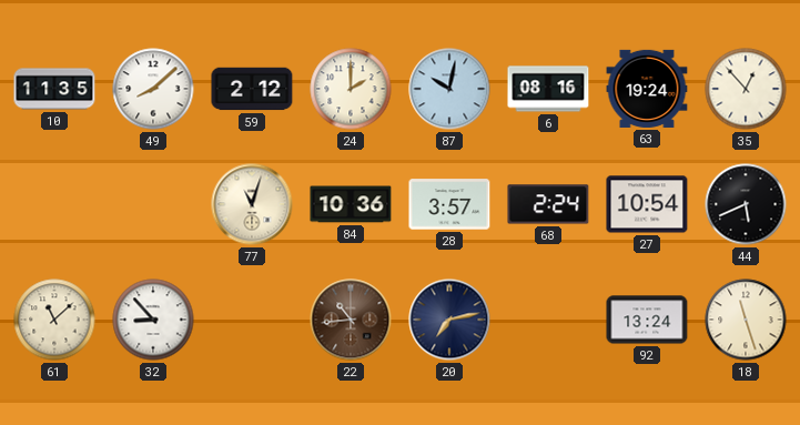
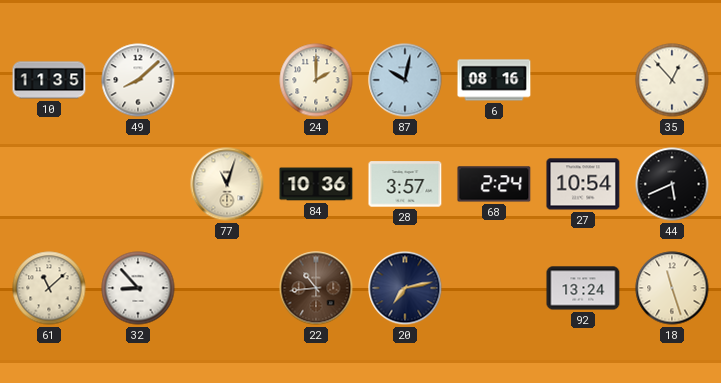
59: 2:12 -> none (252, 89)
63: 19:24 -> none (647, 89)
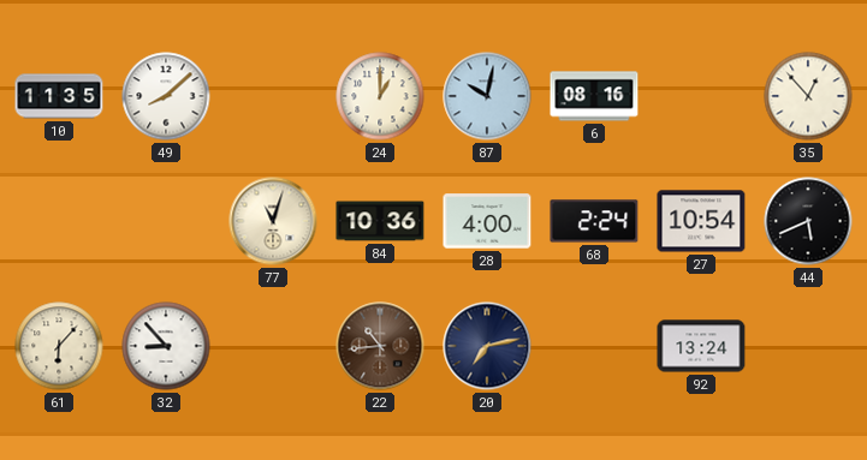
24: 2:00 -> 1:00 (380, 96)
28: 3:57 -> 4:00 (487, 221)
61: 11:08 -> 6:07 (59, 346)
18: 11:27 -> none (672, 288)
